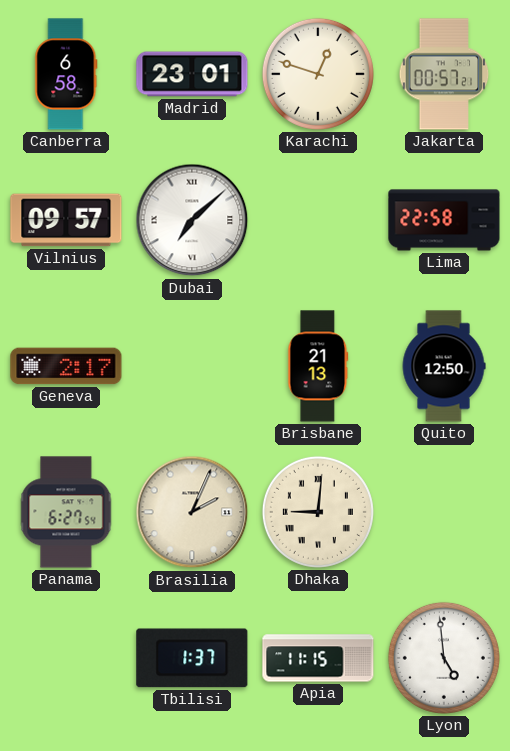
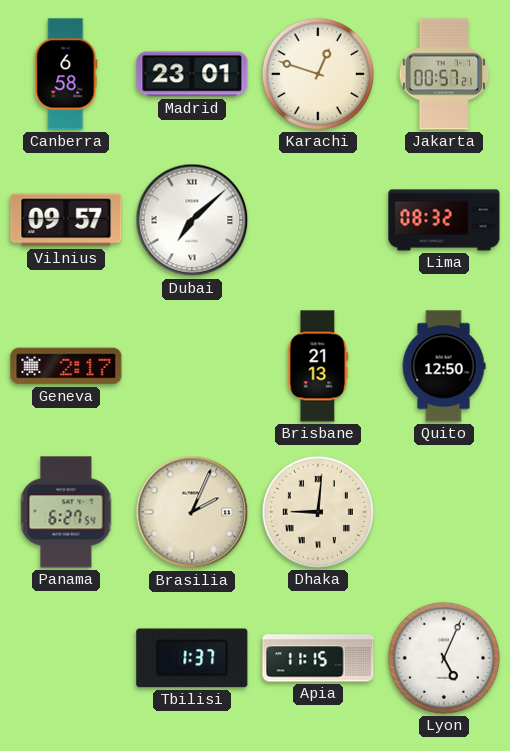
Lima: 22:58 -> 08:32 (444, 220)
Lyon: 4:59 -> 5:04 (444, 658)
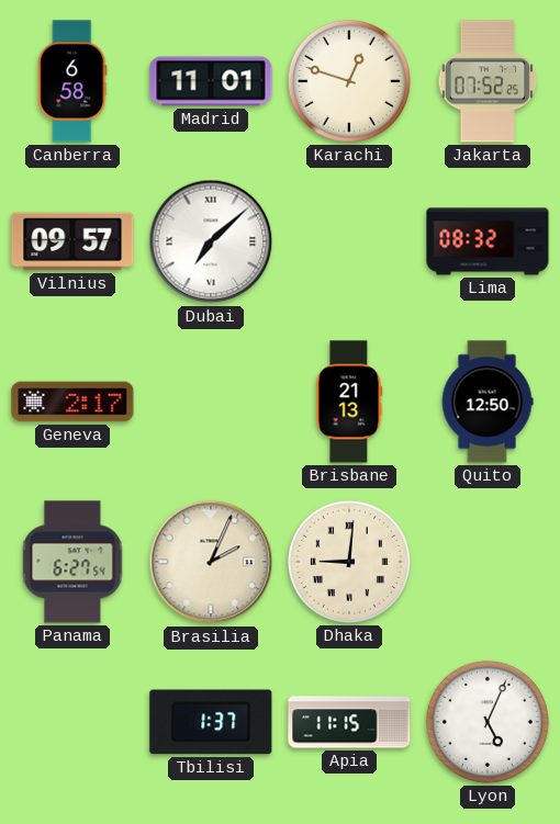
Madrid: 23:01 -> 11:01 (211, 81)
Jakarta: 00:57 -> 07:52 (488, 81)
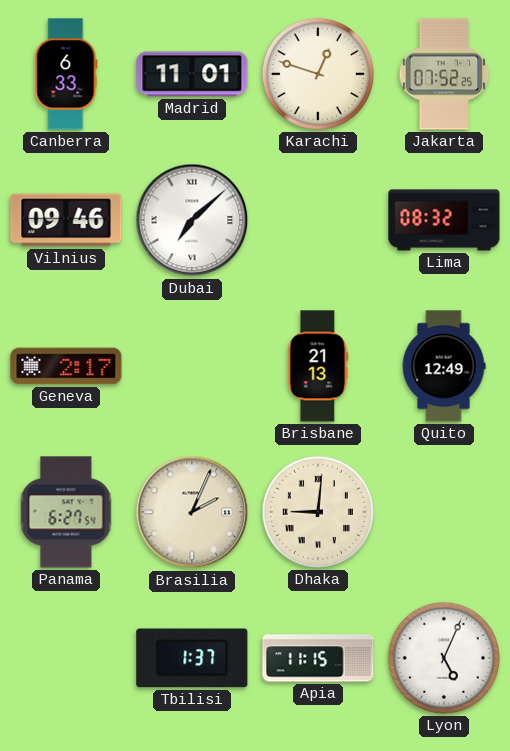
Canberra: 6:58 -> 6:33 (66, 74)
Vilnius: 09:57 -> 09:46 (66, 220)
Quito: 12:50 -> 12:49 (444, 366)
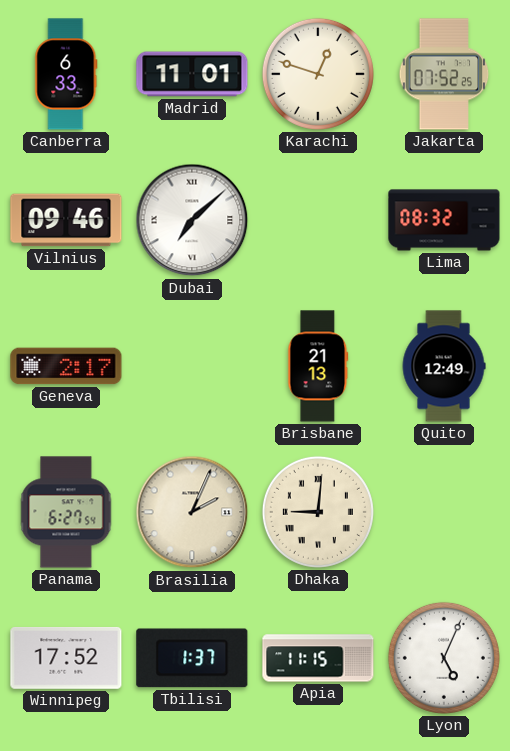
Winnipeg: none -> 17:52 (66, 658)
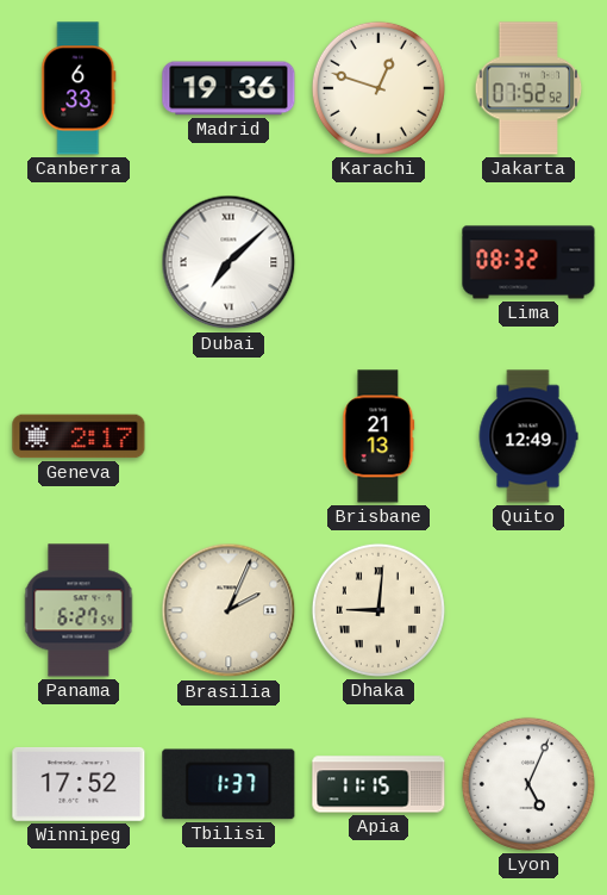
Madrid: 11:01 -> 19:36 (229, 88)
Jakarta: 07:52:25 -> 07:52:52 (528, 88)
Vilnius: 09:46 -> none (66, 220)
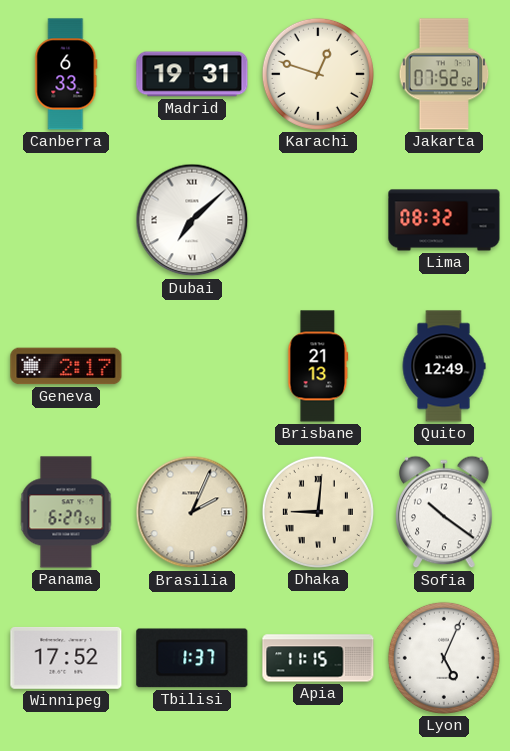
Madrid: 19:36 -> 19:31 (192, 74)
Sofia: none -> 10:21 (444, 512)
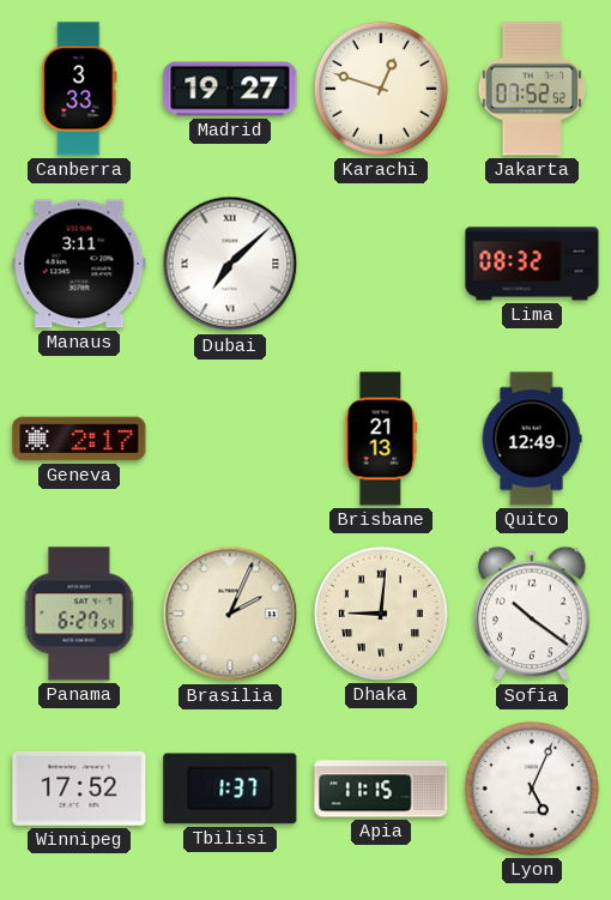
Canberra: 6:33 -> 3:33 (79, 89)
Madrid: 19:31 -> 19:27 (230, 89)
Manaus: none -> 3:11 (79, 264)
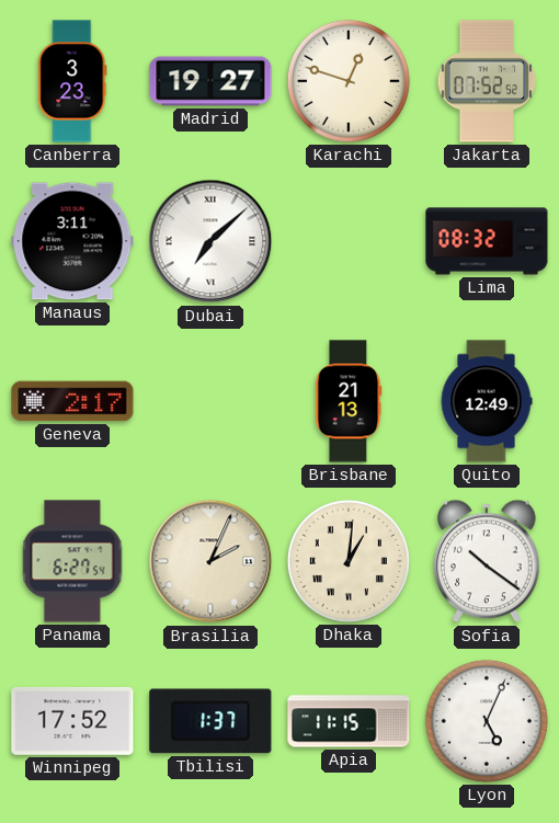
Canberra: 3:33 -> 3:23 (72, 81)
Dhaka: 9:01 -> 1:01 (349, 561)
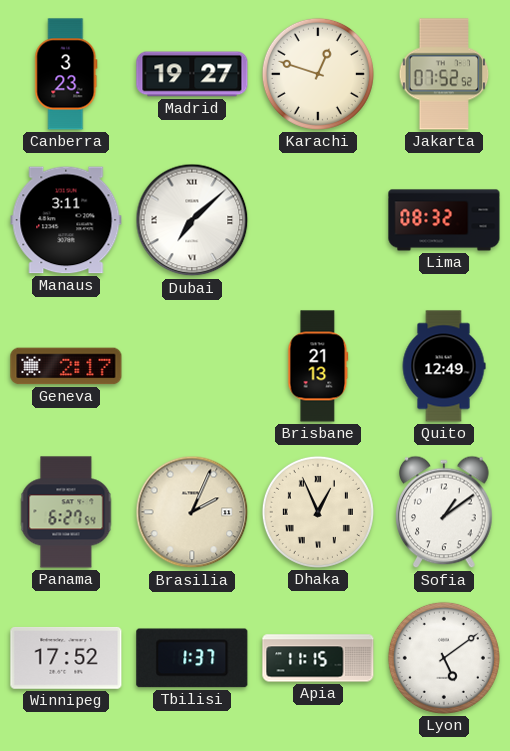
Dhaka: 1:01 -> 12:56 (318, 512)
Sofia: 10:21 -> 1:09 (444, 512)
Lyon: 5:04 -> 5:09 (444, 658)
